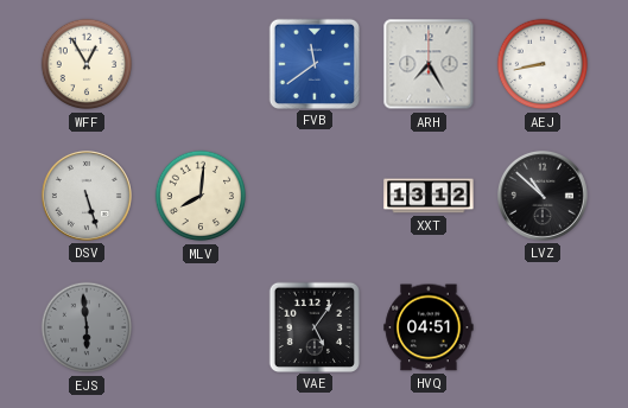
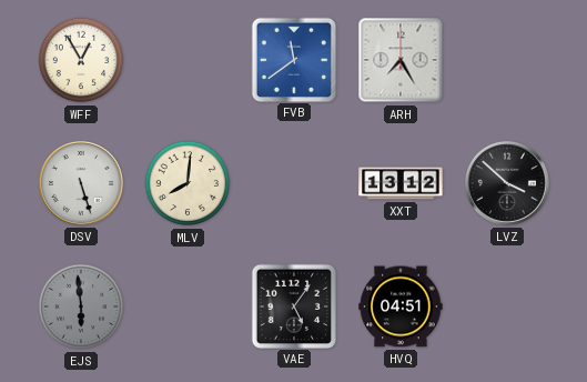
AEJ: 8:43 -> none (543, 64)
LVZ: 10:52 -> 3:52 (507, 183)
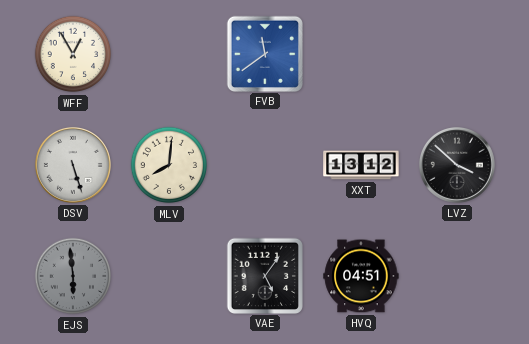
ARH: 7:25 -> none (401, 60)
